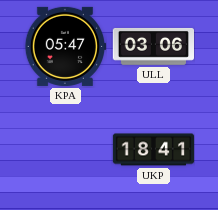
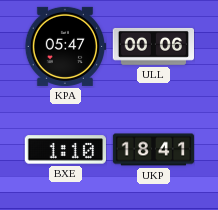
ULL: 03:06 -> 00:06 (153, 46)
BXE: none -> 1:10 (65, 150)
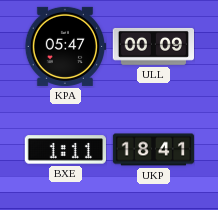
ULL: 00:06 -> 00:09 (153, 46)
BXE: 1:10 -> 1:11 (65, 150)
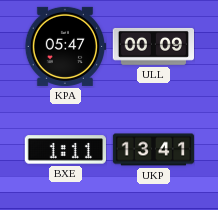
UKP: 18:41 -> 13:41 (153, 150)
